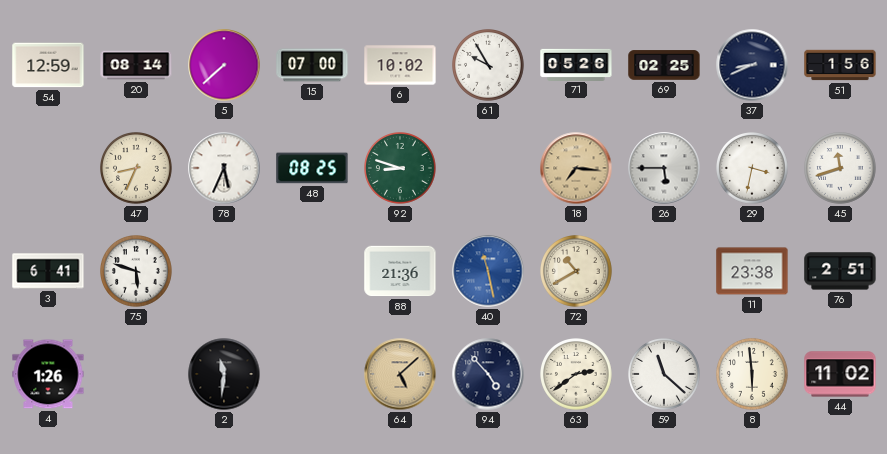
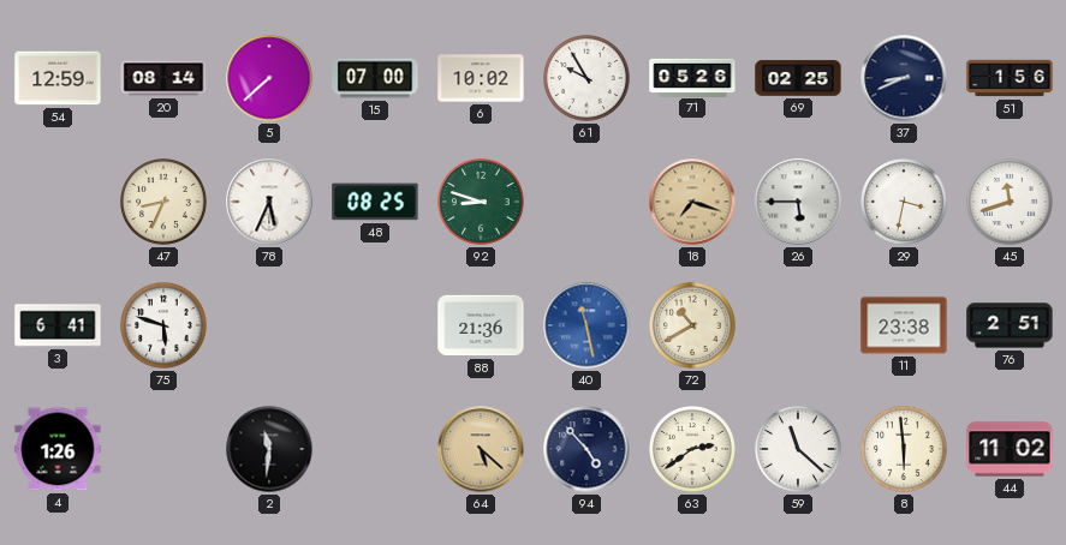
18: 7:16 -> 7:18 (692, 202)
64: 5:08 -> 5:22 (481, 449)
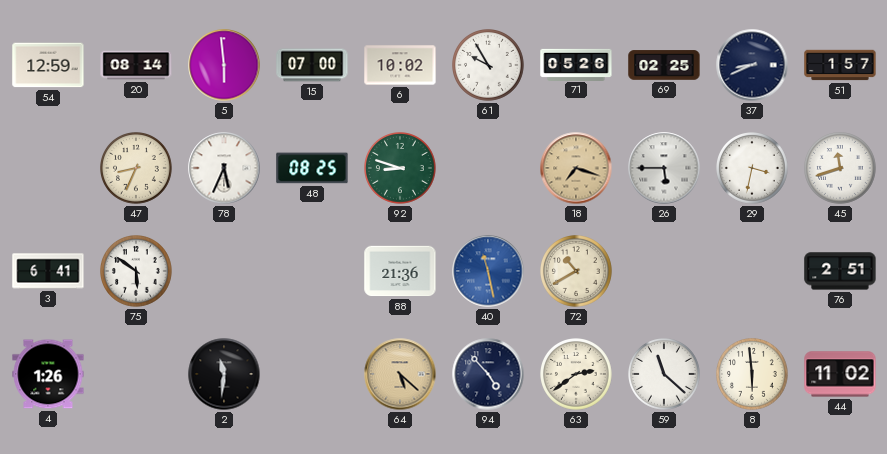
5: 7:38 -> 5:59 (224, 65)
51: 1:56 -> 1:57 (840, 65)
75: 5:48 -> 5:51 (137, 272)
11: 23:38 -> none (904, 325)
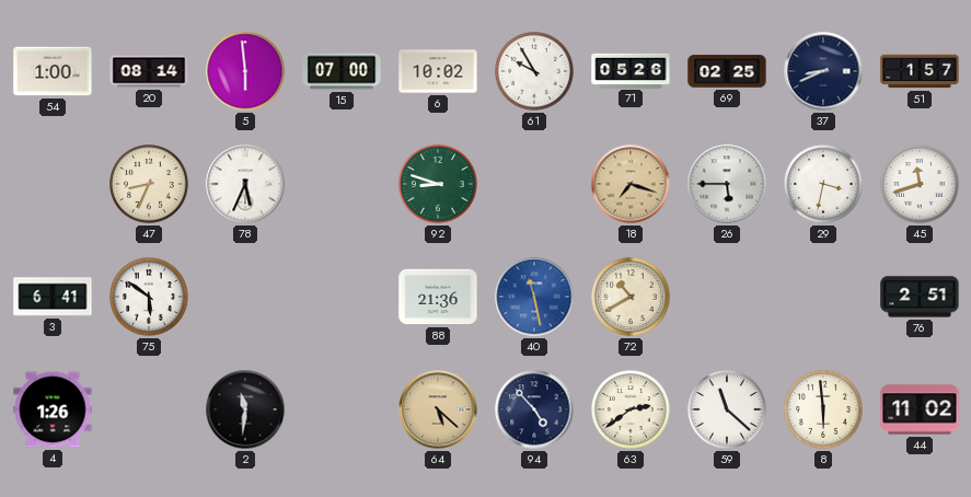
54: 12:59 -> 1:00 (53, 71)
48: 08:25 -> none (312, 168)
